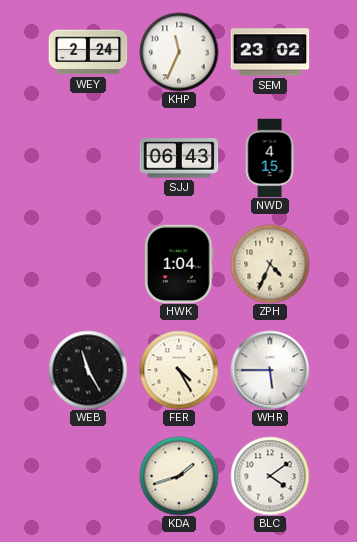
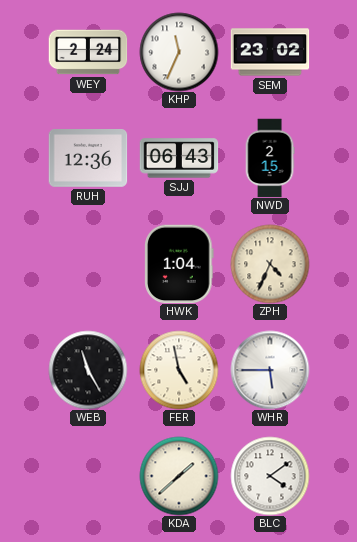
RUH: none -> 12:36 (88, 159)
NWD: 4:15 -> 2:15 (270, 158)
FER: 4:25 -> 4:58 (179, 370)
KDA: 1:42 -> 1:38 (179, 476)
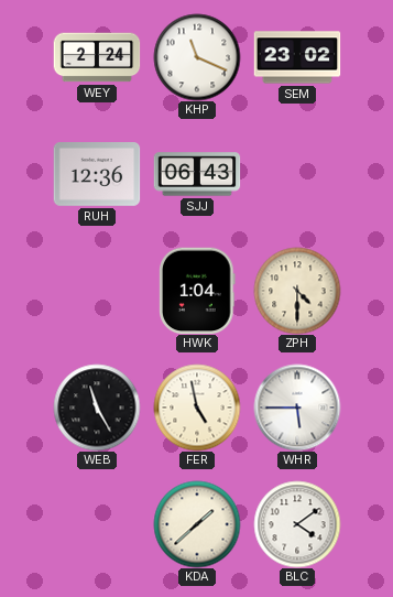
KHP: 11:34 -> 11:19 (197, 57)
NWD: 2:15 -> none (270, 158)
ZPH: 4:34 -> 4:30 (297, 291)
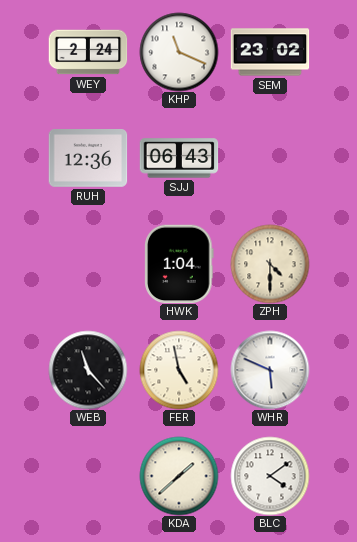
WEB: 11:25 -> 11:23 (88, 370)
WHR: 5:45 -> 5:49 (270, 370)
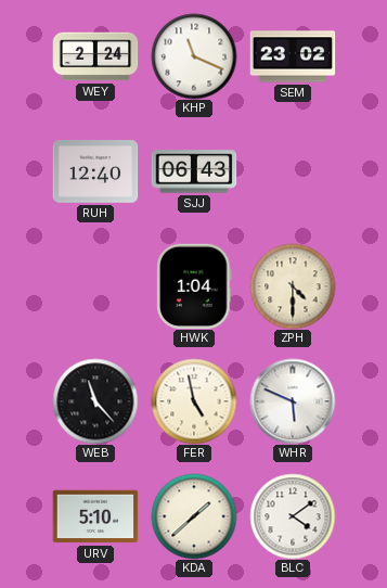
RUH: 12:36 -> 12:40 (95, 172)
URV: none -> 5:10 (95, 516)
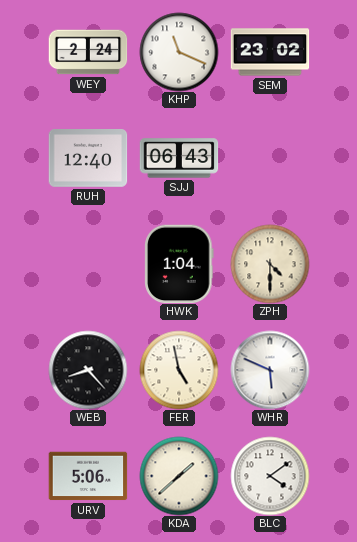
WEB: 11:23 -> 8:23 (88, 370)
URV: 5:10 -> 5:06 (88, 476)
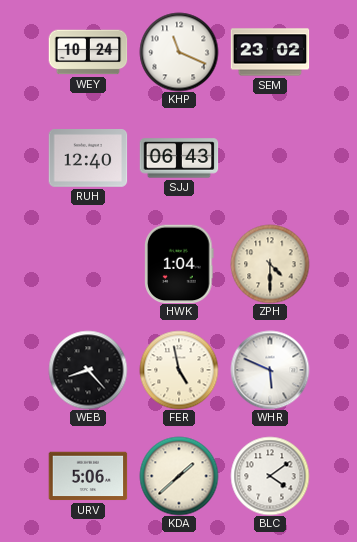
WEY: 2:24 -> 10:24 (88, 52)
